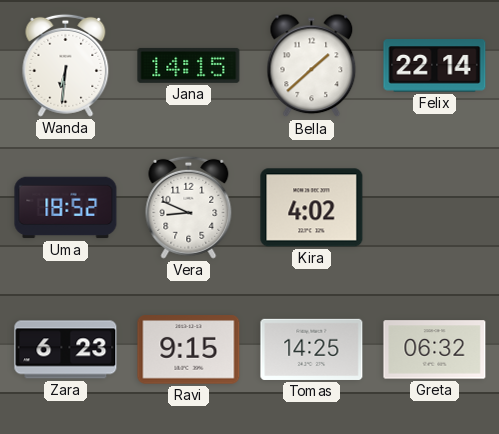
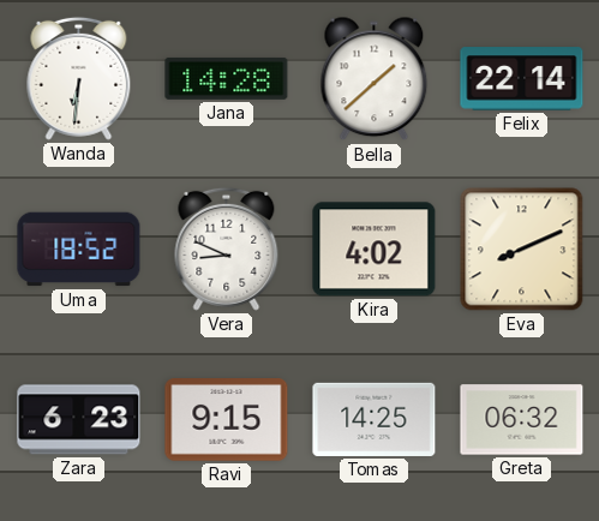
Jana: 14:15 -> 14:28 (227, 78)
Eva: none -> 8:11 (522, 250)
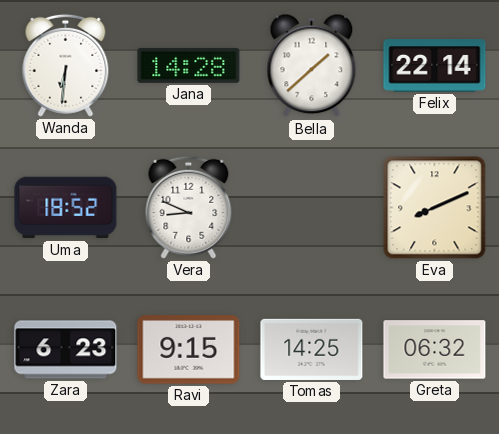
Kira: 4:02 -> none (375, 250)
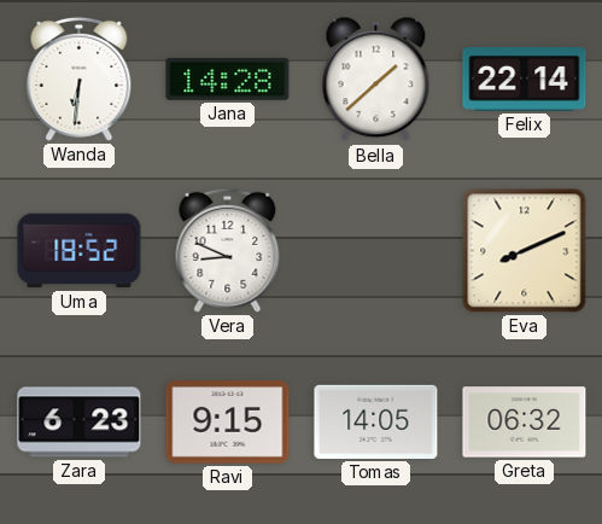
Tomas: 14:25 -> 14:05 (376, 421)
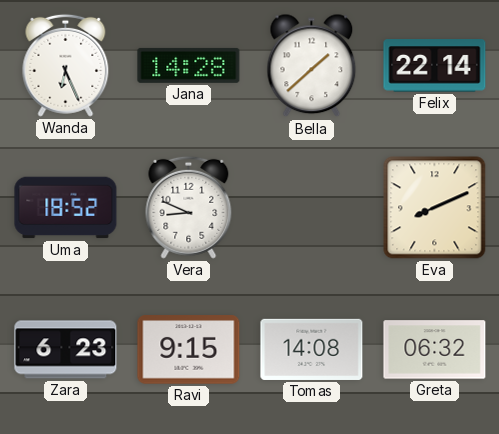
Wanda: 6:31 -> 6:26 (66, 65)
Tomas: 14:05 -> 14:08 (312, 349)
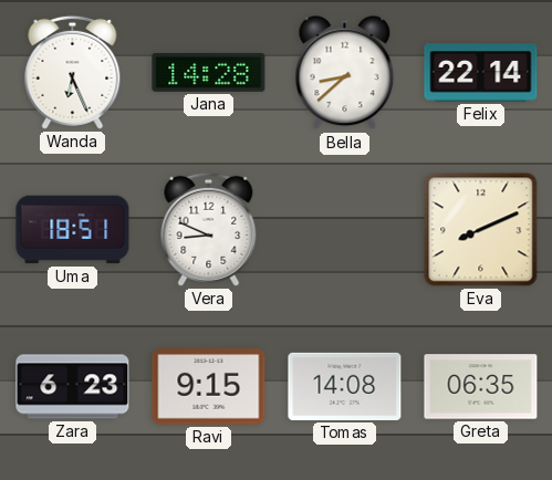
Bella: 1:38 -> 8:38 (345, 73)
Uma: 18:52 -> 18:51 (73, 230)
Greta: 06:32 -> 06:35 (481, 387)
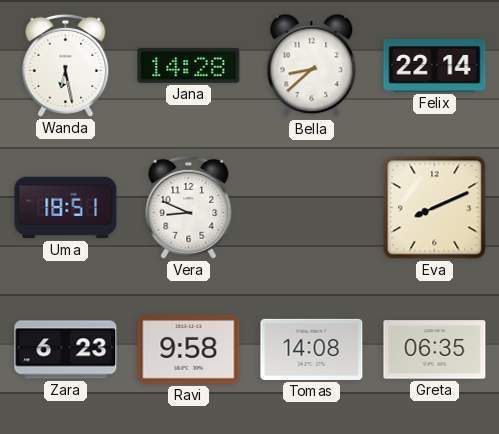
Wanda: 6:26 -> 6:28 (66, 65)
Ravi: 9:15 -> 9:58 (189, 350)
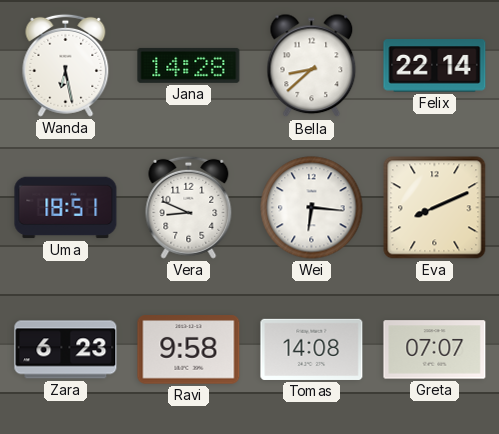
Wei: none -> 6:16 (312, 208)
Greta: 06:35 -> 07:07 (435, 350)
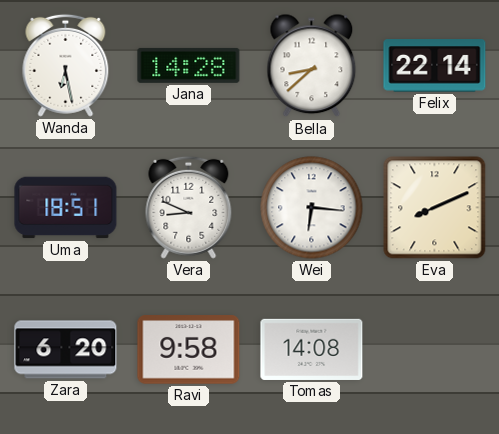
Zara: 6:23 -> 6:20 (66, 350)
Greta: 07:07 -> none (435, 350)
